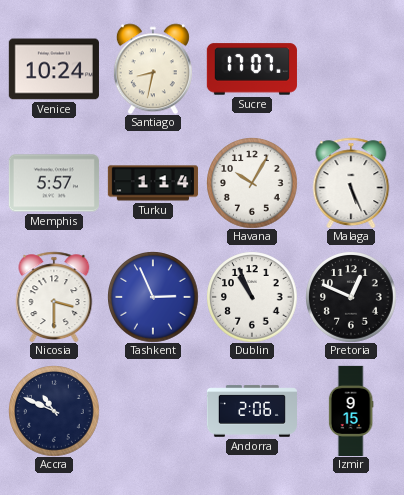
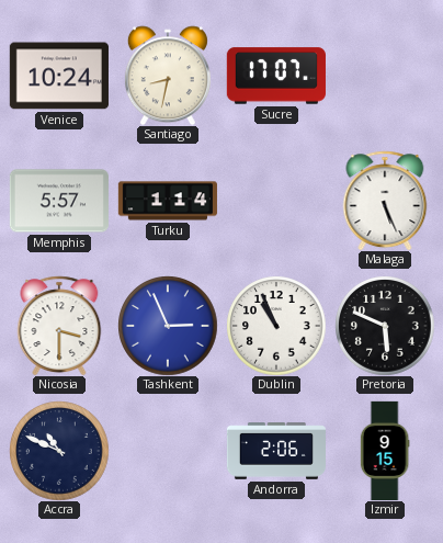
Havana: 10:05 -> none (252, 183)
Pretoria: 12:49 -> 5:49 (385, 326)
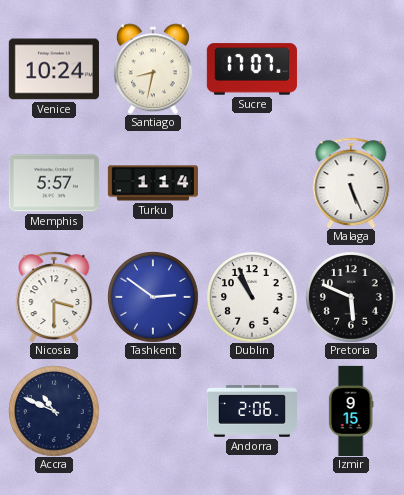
Tashkent: 2:56 -> 2:51 (153, 297)
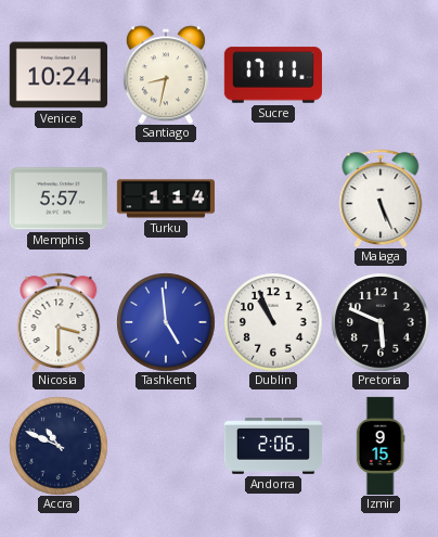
Sucre: 17:07 -> 17:11 (273, 75)
Tashkent: 2:51 -> 4:59 (166, 322)
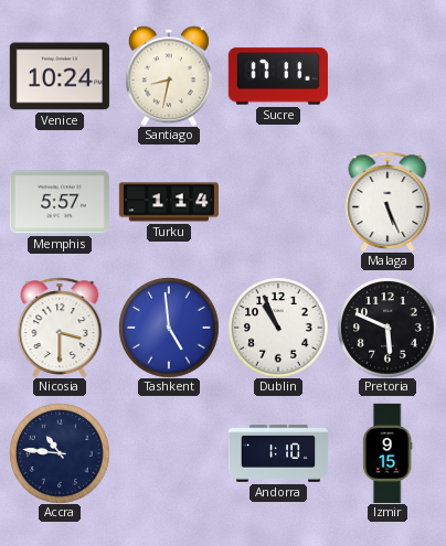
Accra: 10:49 -> 10:46 (60, 453)
Andorra: 2:06 -> 1:10 (277, 453)
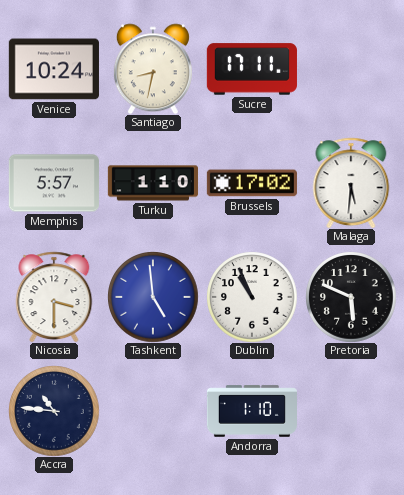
Turku: 1:14 -> 1:10 (153, 183)
Brussels: none -> 17:02 (252, 183)
Malaga: 5:26 -> 5:31 (351, 183)
Izmir: 9:15 -> none (387, 452)
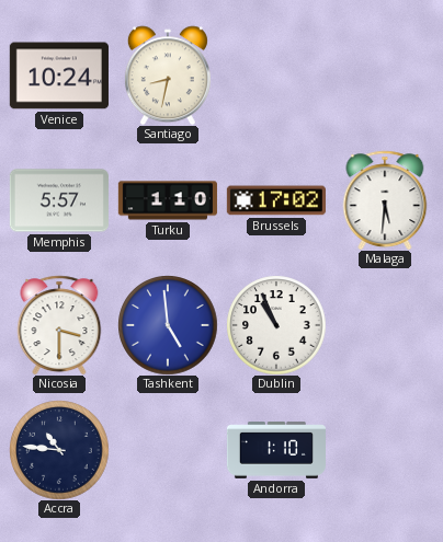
Sucre: 17:11 -> none (252, 69)
Pretoria: 5:49 -> none (351, 297)
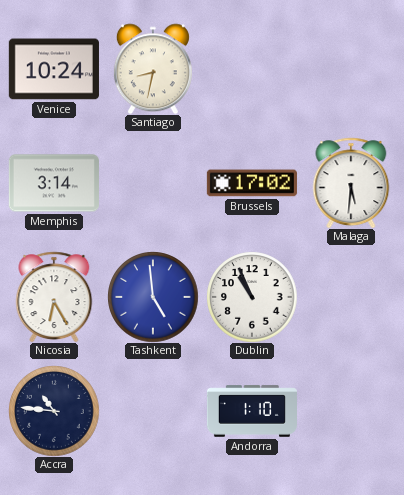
Memphis: 5:57 -> 3:14 (54, 183)
Turku: 1:10 -> none (168, 200)
Nicosia: 3:30 -> 6:25 (54, 297)
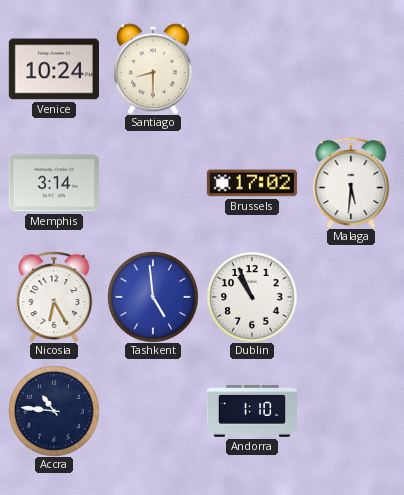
Santiago: 8:32 -> 8:30 (153, 69)
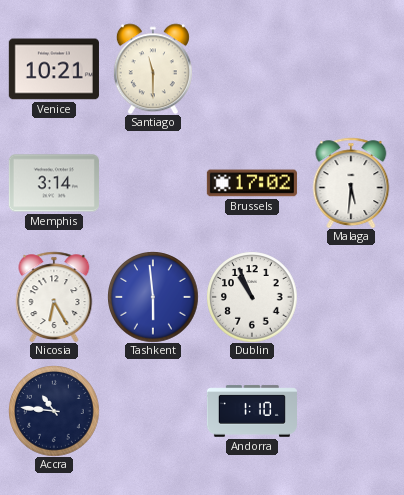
Venice: 10:24 -> 10:21 (54, 69)
Santiago: 8:30 -> 11:30 (153, 69)
Tashkent: 4:59 -> 5:59 (153, 297)
